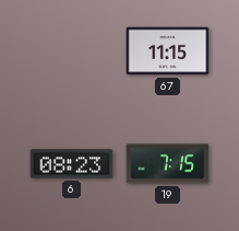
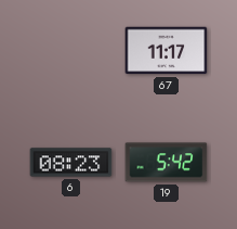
67: 11:15 -> 11:17 (167, 51)
19: 7:15 -> 5:42 (167, 163)
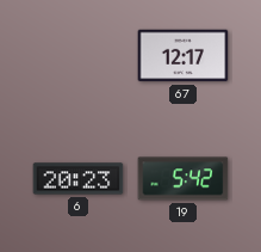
67: 11:17 -> 12:17 (184, 56)
6: 08:23 -> 20:23 (79, 179)
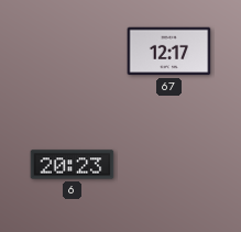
19: 5:42 -> none (184, 179)
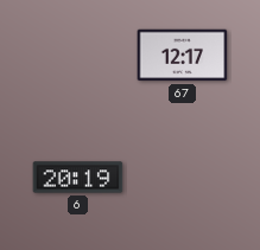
6: 20:23 -> 20:19 (78, 178)
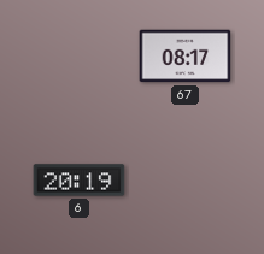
67: 12:17 -> 08:17 (186, 57)
